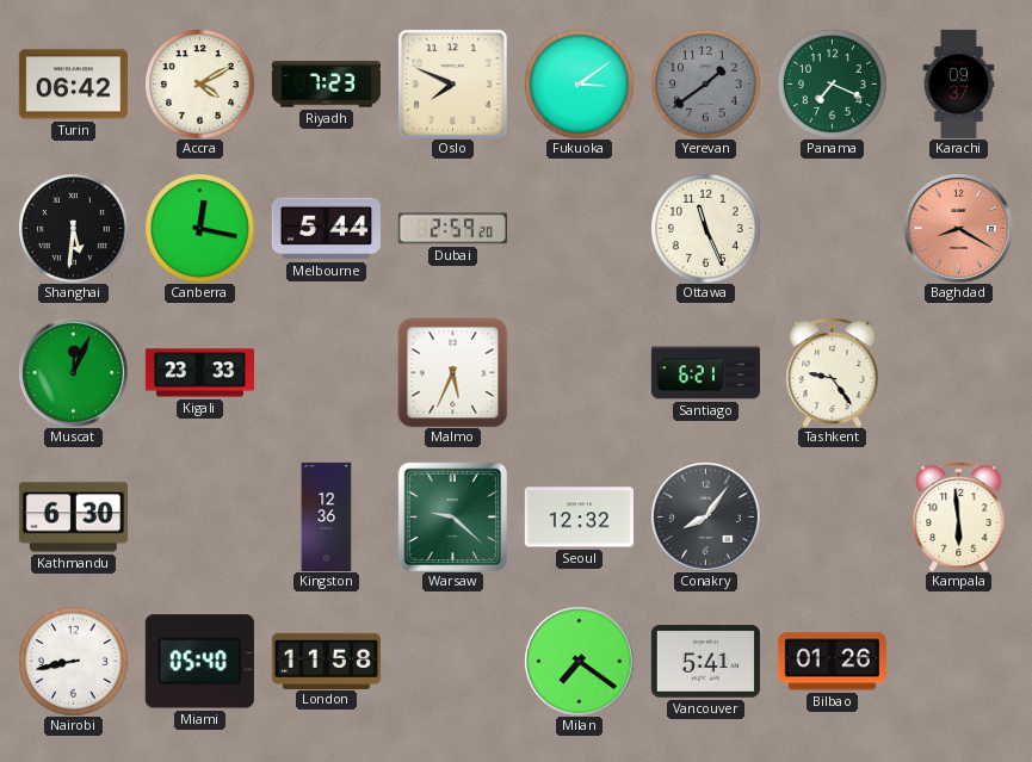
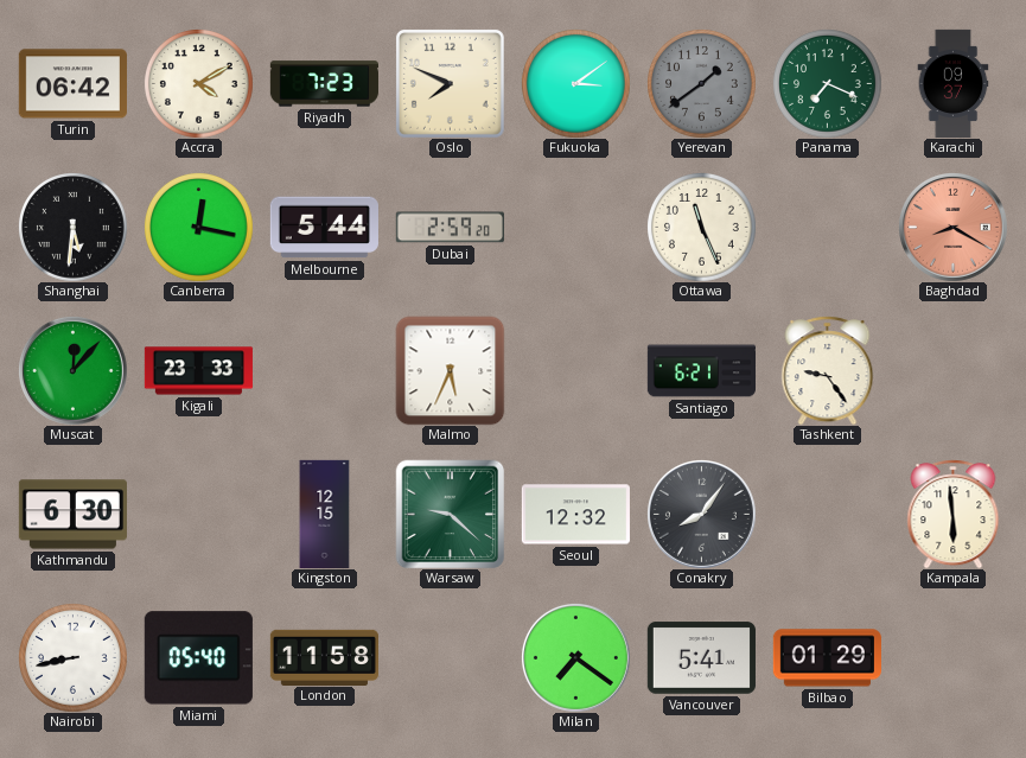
Muscat: 12:04 -> 12:07 (72, 370)
Kingston: 12:36 -> 12:15 (325, 514)
Bilbao: 01:26 -> 01:29 (827, 658)
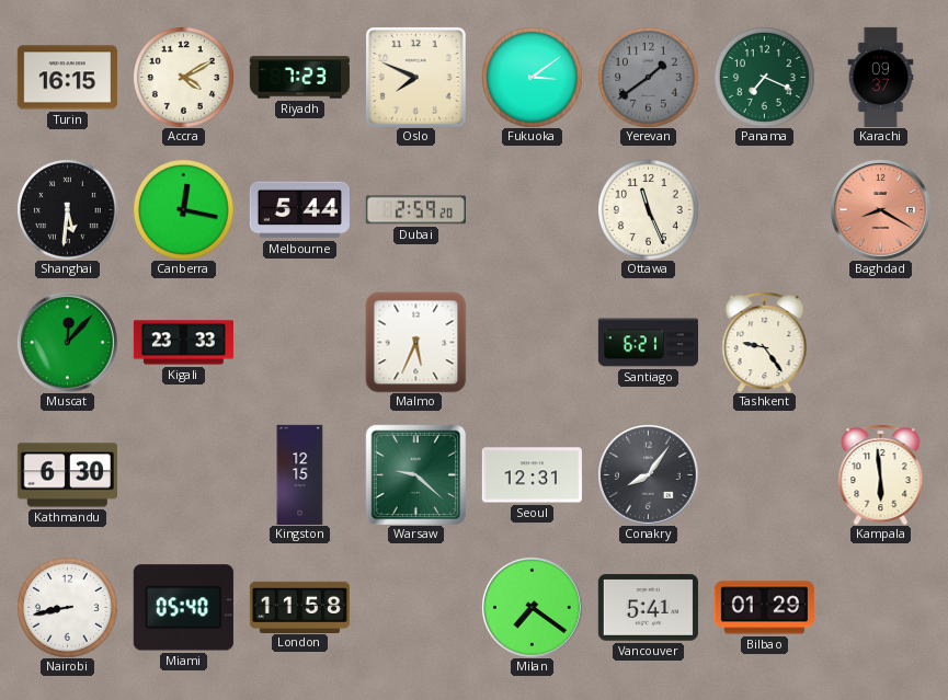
Turin: 06:42 -> 16:15 (67, 78)
Seoul: 12:32 -> 12:31 (532, 475)
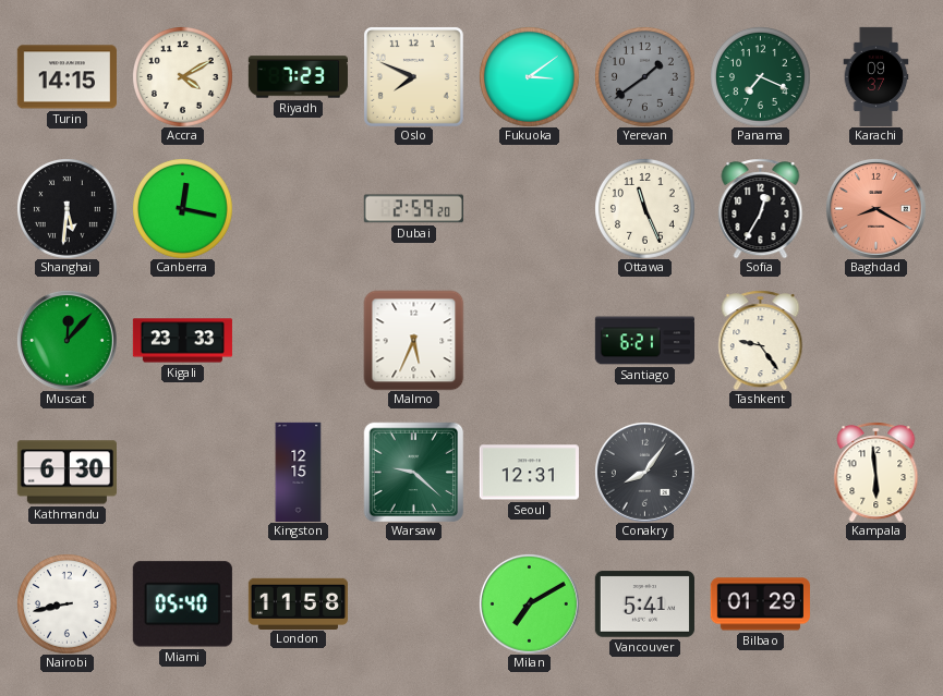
Turin: 16:15 -> 14:15 (67, 77)
Melbourne: 5:44 -> none (299, 210)
Sofia: none -> 12:35 (761, 208)
Milan: 7:21 -> 7:10 (529, 603)
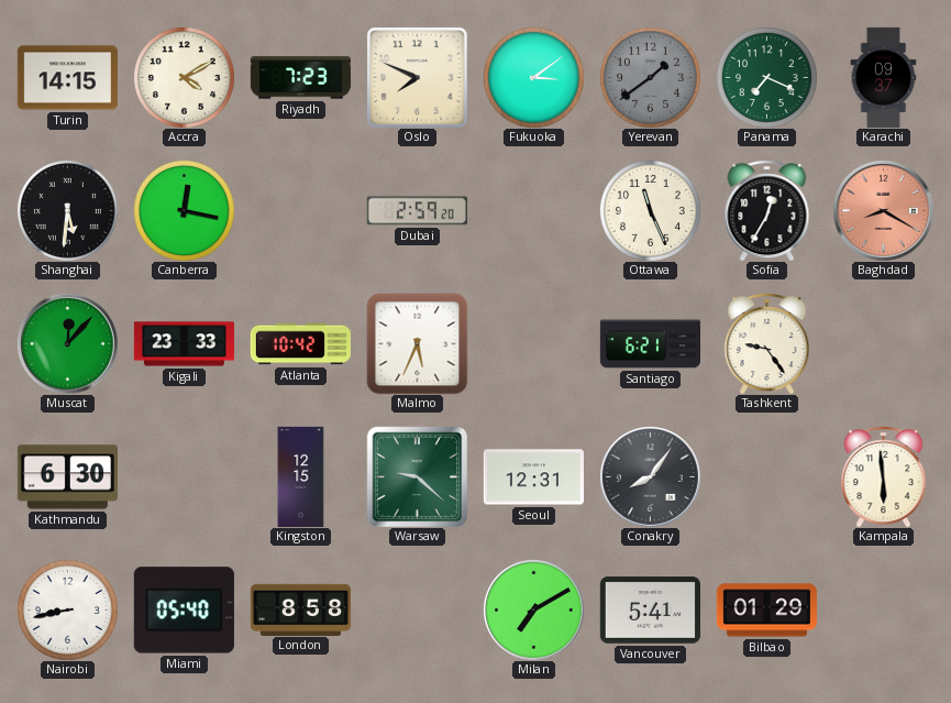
Atlanta: none -> 10:42 (300, 344)
London: 11:58 -> 8:58 (300, 609)
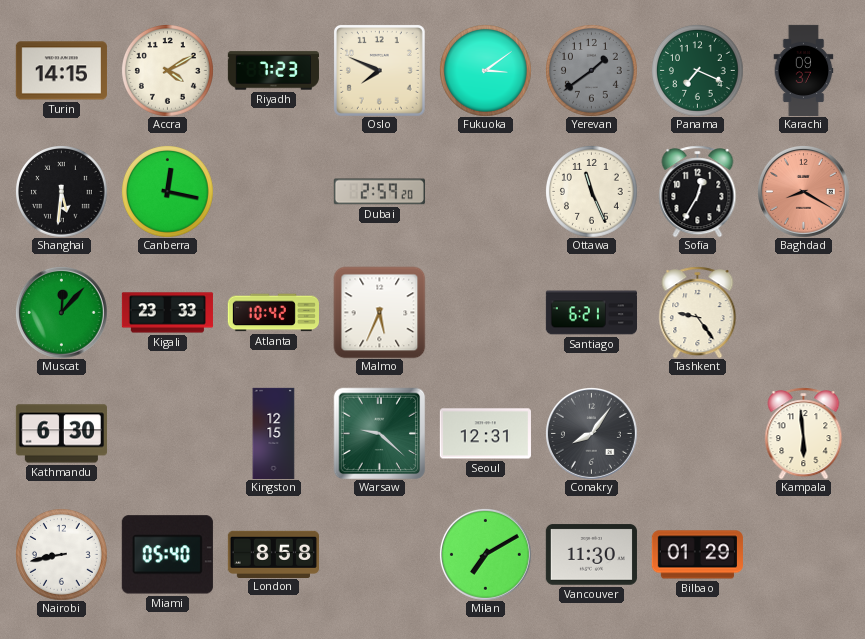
Vancouver: 5:41 -> 11:30 (591, 555)
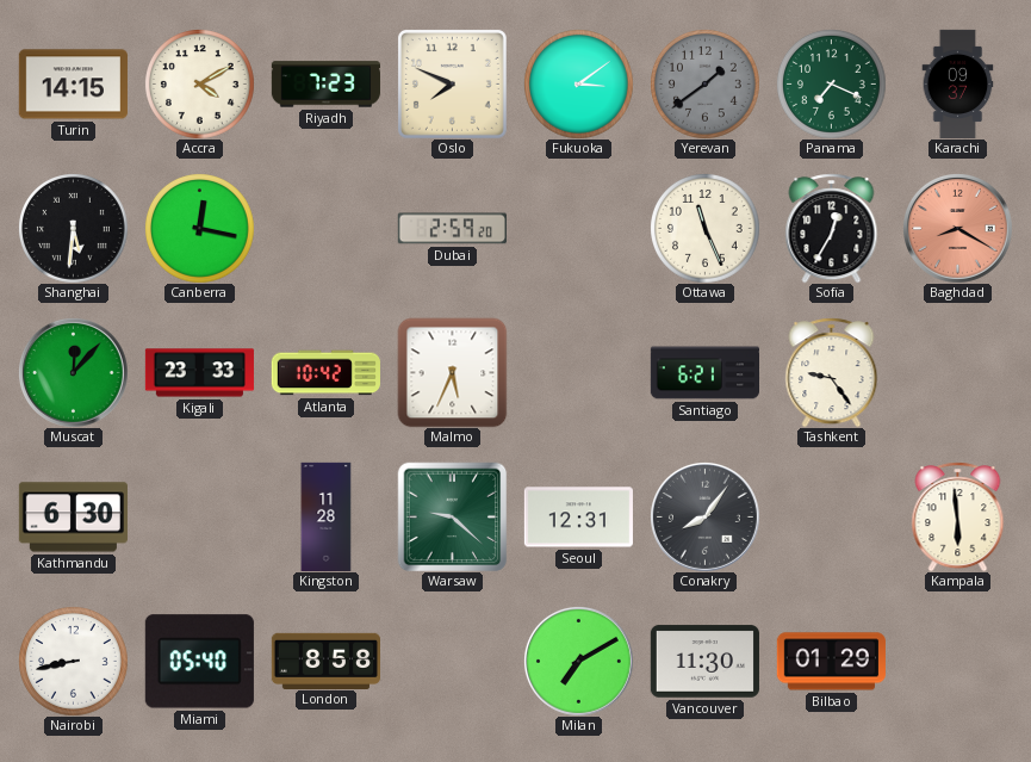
Kingston: 12:15 -> 11:28 (327, 516)
